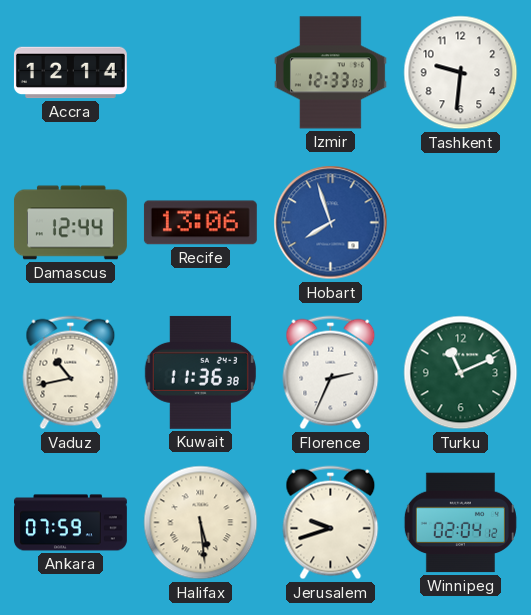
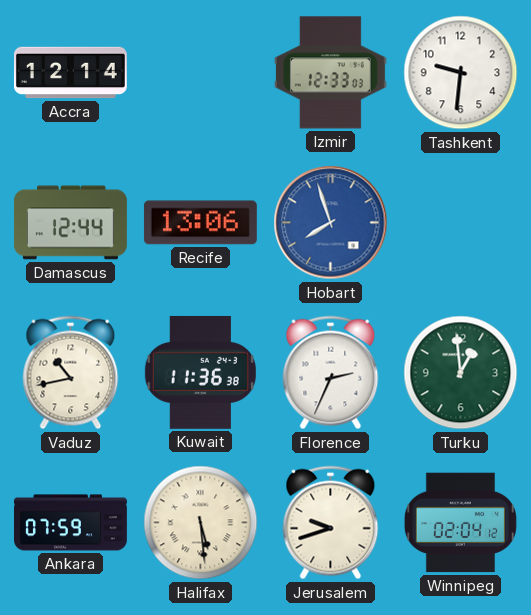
Turku: 11:11 -> 12:59 (461, 373)
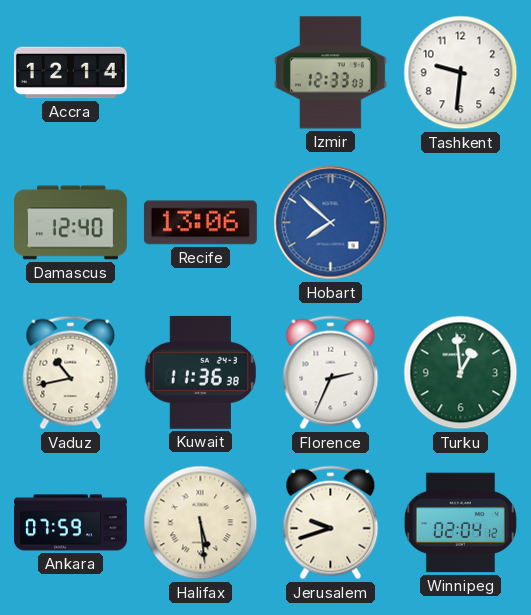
Damascus: 12:44 -> 12:40 (70, 223)
Hobart: 7:57 -> 7:52 (331, 223)
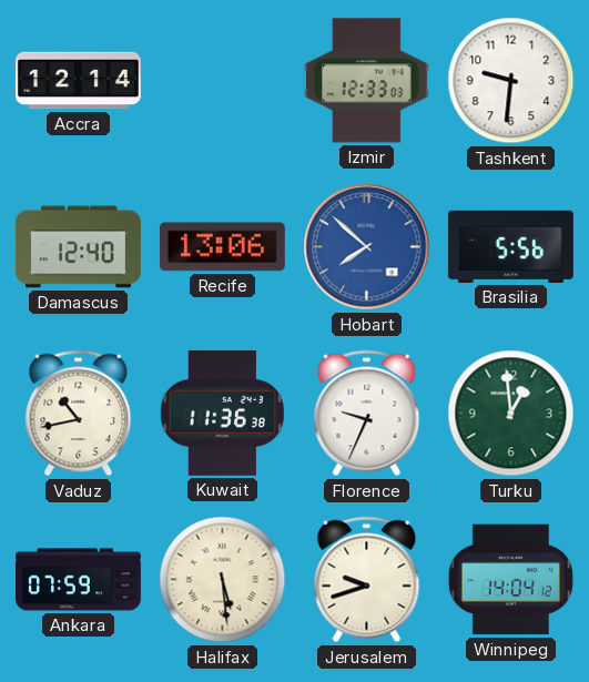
Brasilia: none -> 5:56 (510, 246)
Florence: 2:34 -> 9:34 (367, 414)
Winnipeg: 02:04 -> 14:04 (510, 580)
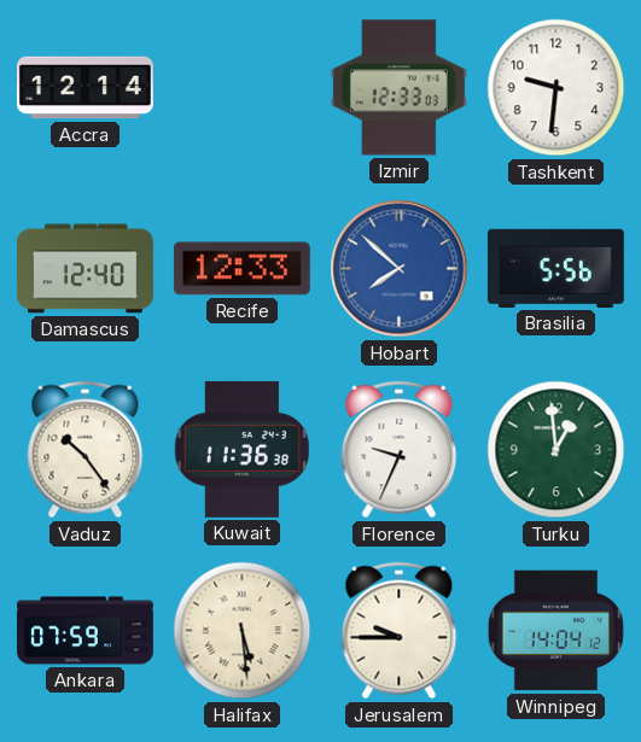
Recife: 13:06 -> 12:33 (241, 269)
Vaduz: 10:43 -> 10:24 (86, 450)
Jerusalem: 9:42 -> 9:45 (400, 631)
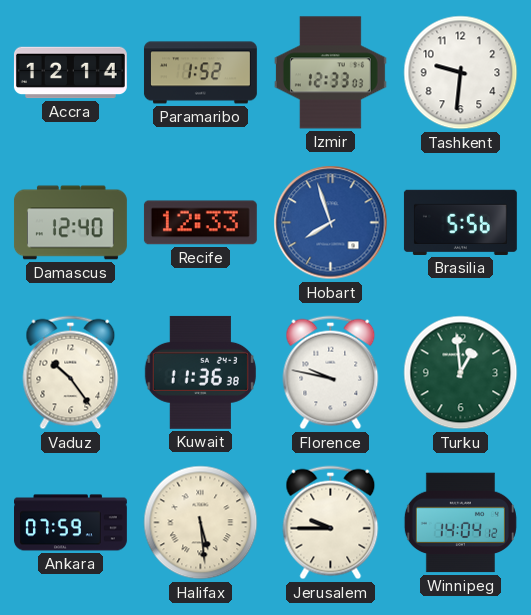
Paramaribo: none -> 1:52 (200, 73)
Hobart: 7:52 -> 7:57 (331, 223)
Florence: 9:34 -> 9:47 (331, 373)
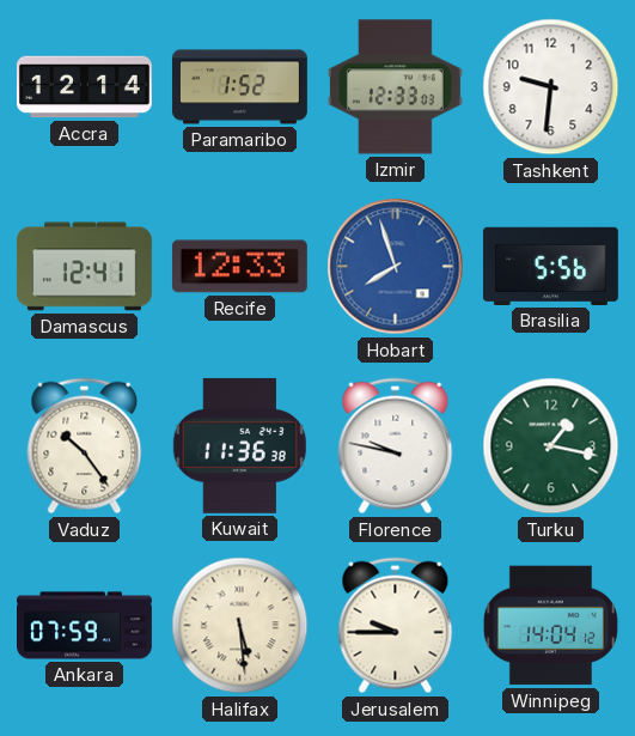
Damascus: 12:40 -> 12:41 (84, 267)
Turku: 12:59 -> 1:17 (551, 446)
